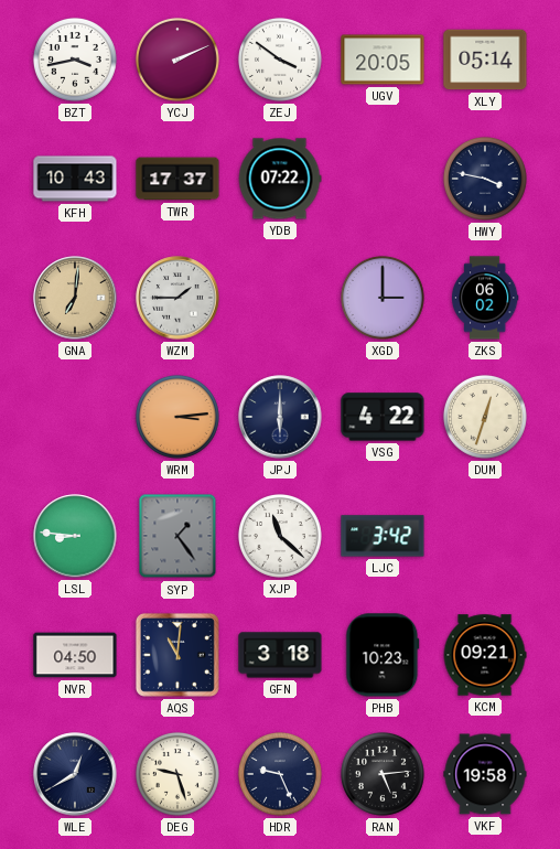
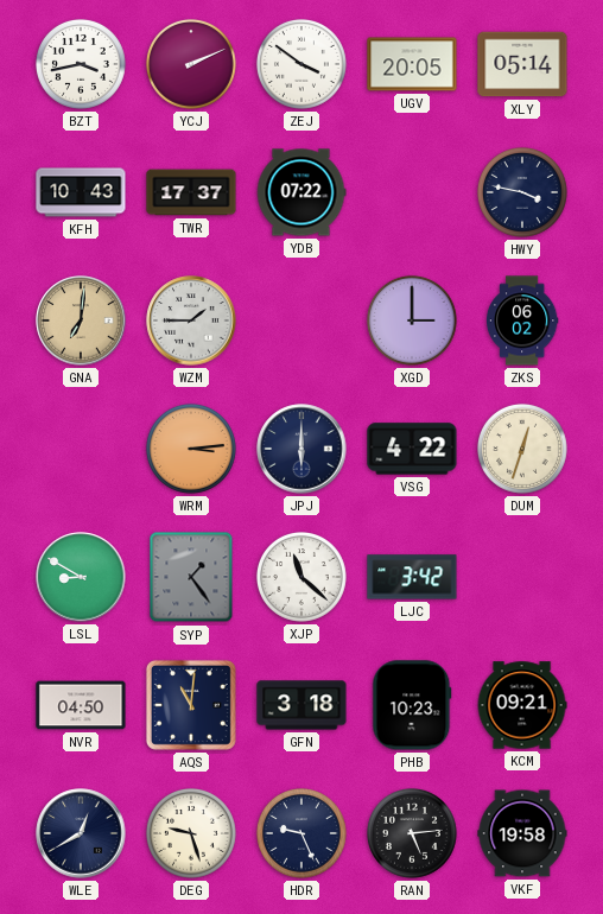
LSL: 8:46 -> 8:50 (81, 577)
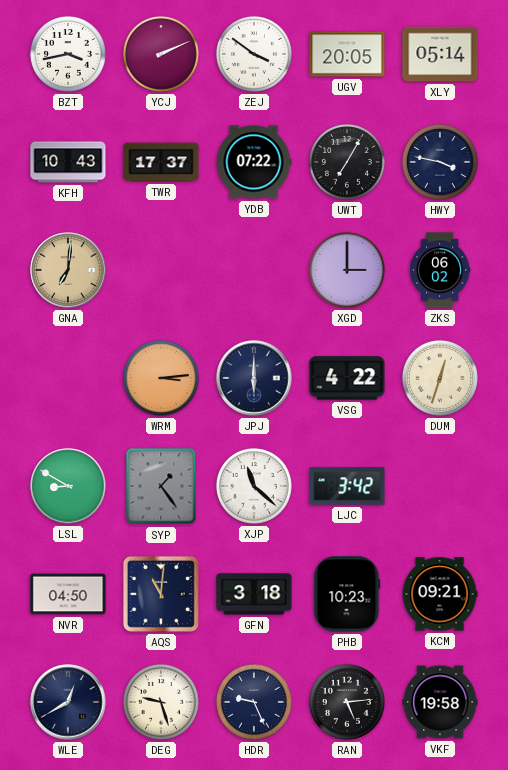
UWT: none -> 7:05 (347, 162)
WZM: 1:45 -> none (191, 320)
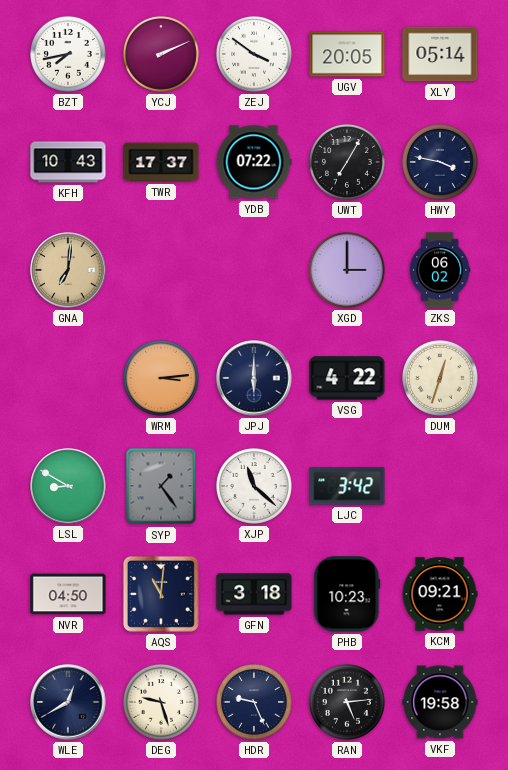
BZT: 3:43 -> 7:43 (68, 54)
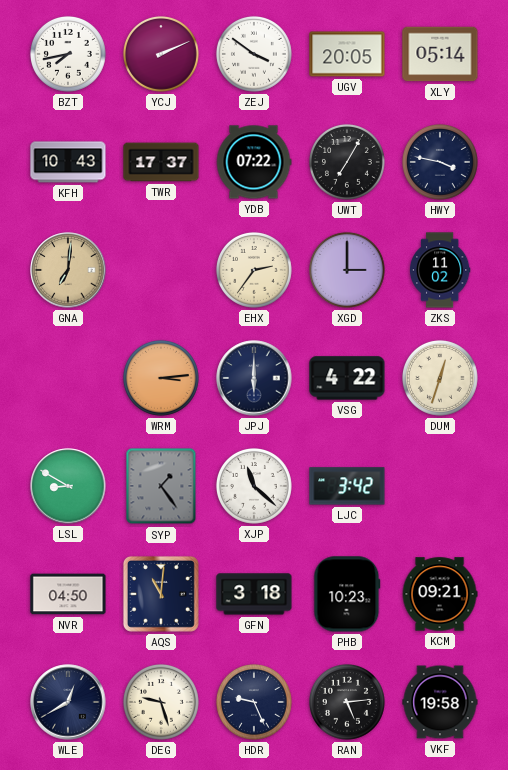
EHX: none -> 2:36 (254, 270)
ZKS: 06:02 -> 11:02 (440, 270)
